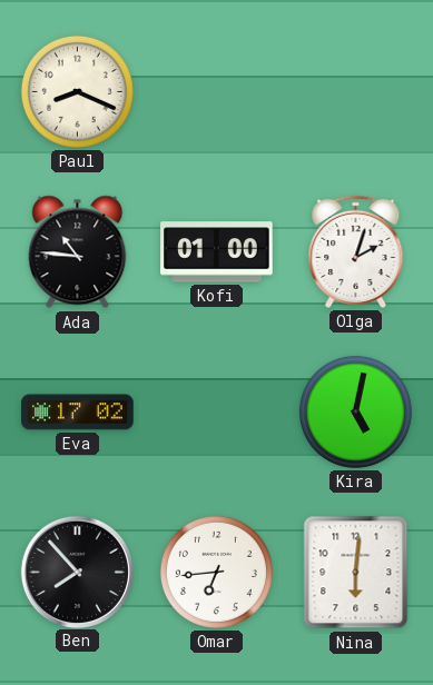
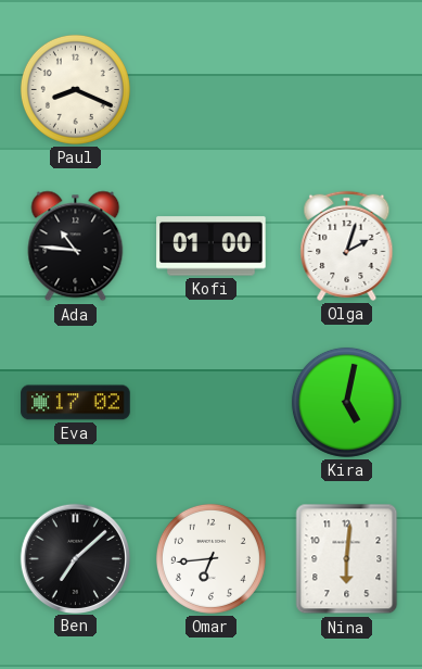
Ben: 7:53 -> 7:08 (75, 558)
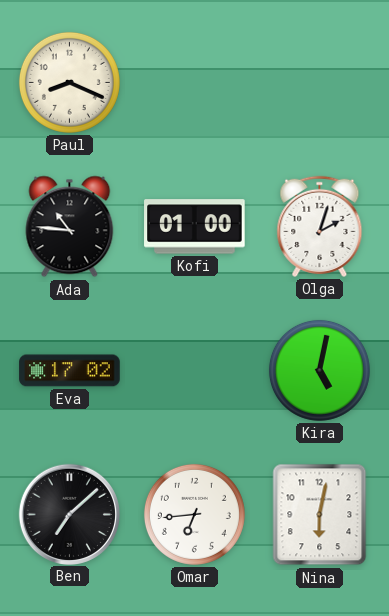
Nina: 6:01 -> 6:02 (320, 515)
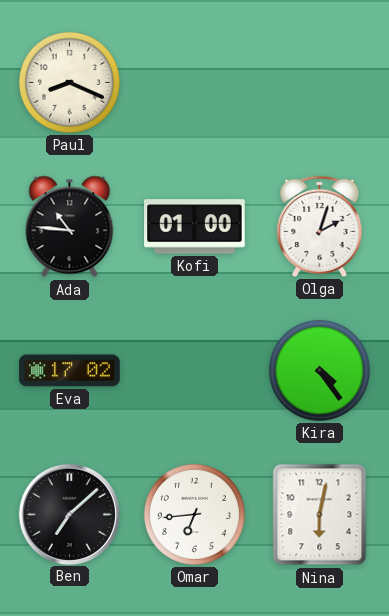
Kira: 5:02 -> 4:24 (319, 370)
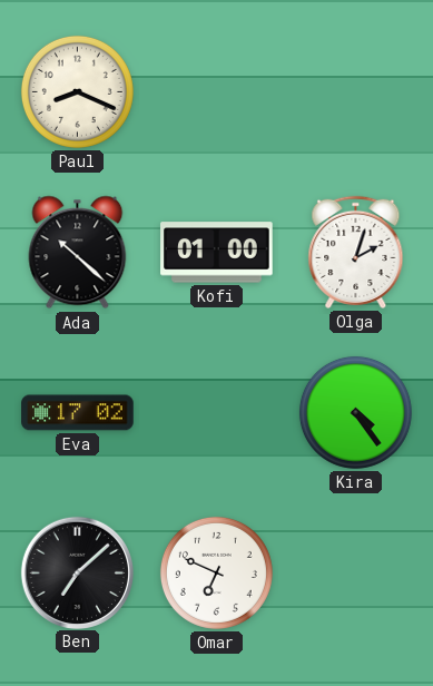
Ada: 10:46 -> 10:22 (78, 253)
Omar: 6:44 -> 6:49 (216, 572)
Nina: 6:02 -> none (320, 515)
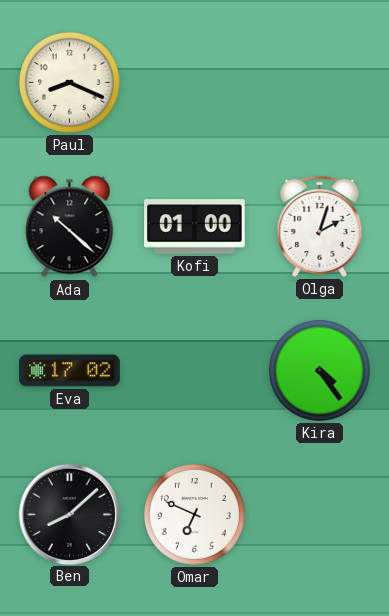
Ben: 7:08 -> 8:08 (69, 514)
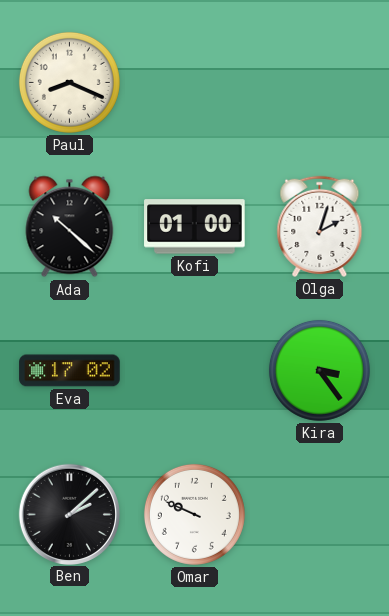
Kira: 4:24 -> 3:24 (319, 370)
Ben: 8:08 -> 2:08 (69, 514)
Omar: 6:49 -> 9:49 (194, 514)
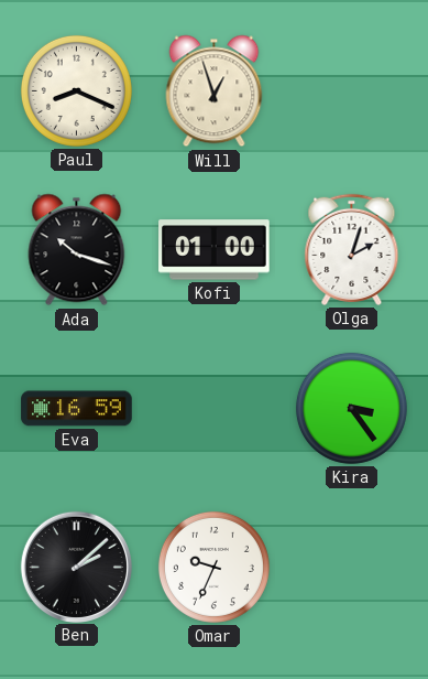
Will: none -> 12:57 (215, 91)
Ada: 10:22 -> 10:18 (77, 250)
Eva: 17:02 -> 16:59 (77, 409)
Omar: 9:49 -> 9:34 (213, 567)
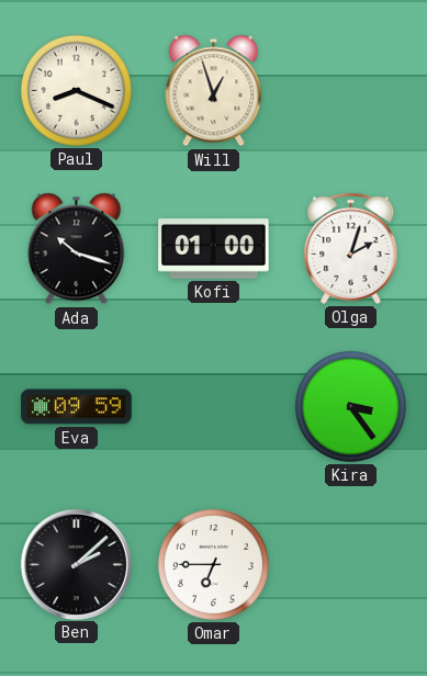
Eva: 16:59 -> 09:59 (77, 407)
Omar: 9:34 -> 6:45 (213, 564)
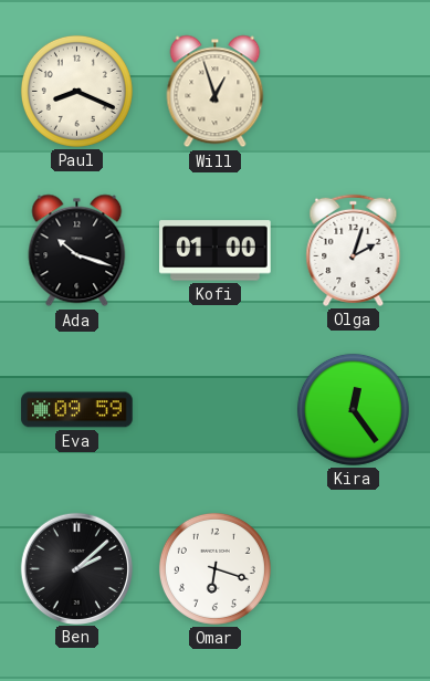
Kira: 3:24 -> 12:24 (353, 409)
Omar: 6:45 -> 6:18 (214, 568)
